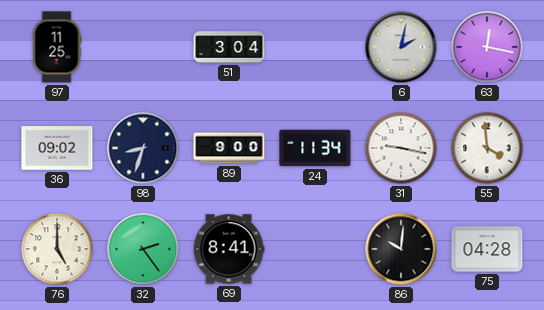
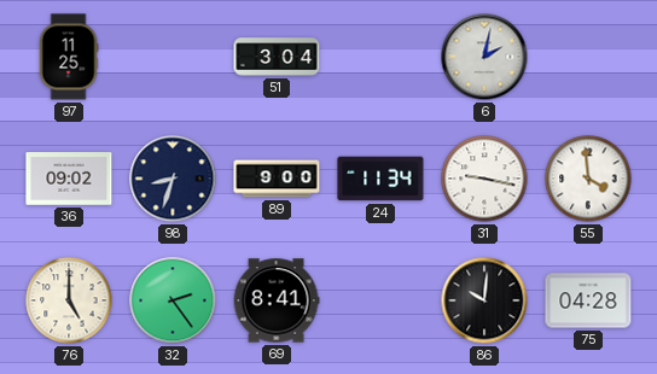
63: 12:17 -> none (487, 47)
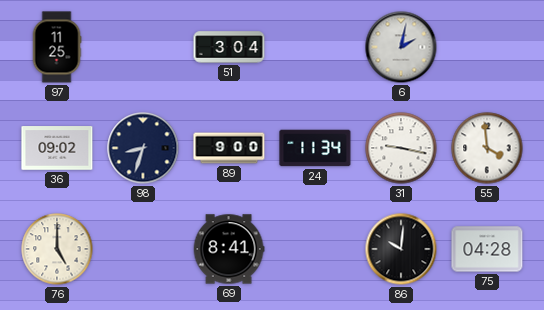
32: 2:24 -> none (173, 300)
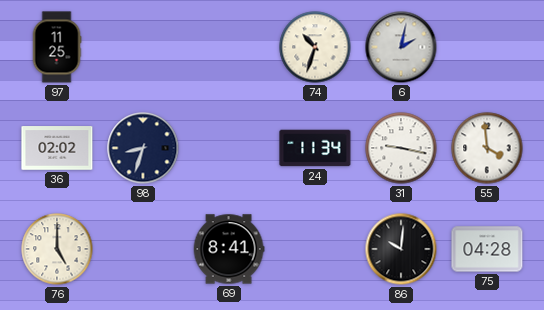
51: 3:04 -> none (229, 47)
74: none -> 10:33 (315, 47)
36: 09:02 -> 02:02 (57, 148)
89: 9:00 -> none (229, 148)
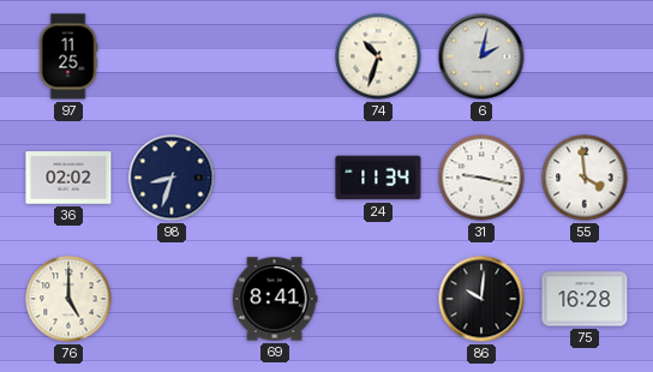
75: 04:28 -> 16:28 (585, 299)
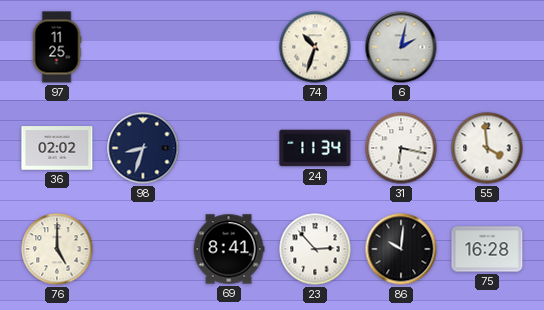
31: 9:17 -> 6:17 (401, 148)
23: none -> 2:53 (315, 249)
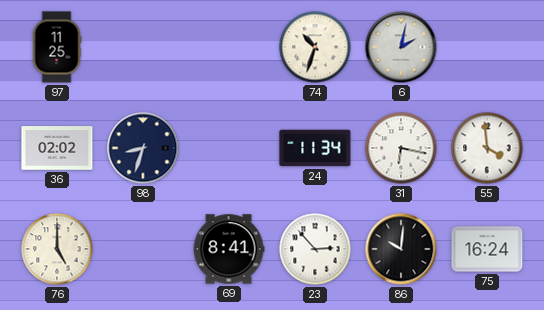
75: 16:28 -> 16:24 (487, 249)
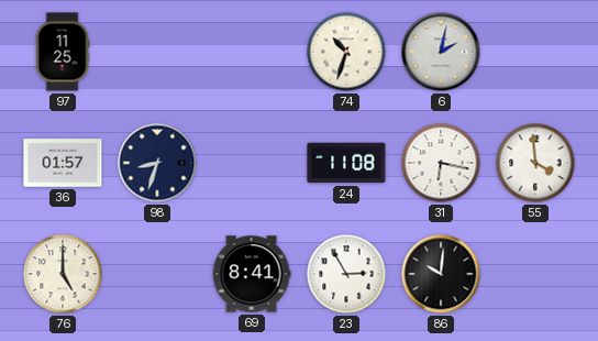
36: 02:02 -> 01:57 (63, 163)
24: 11:34 -> 11:08 (346, 163)
23: 2:53 -> 2:55 (346, 274)
75: 16:24 -> none (487, 249)
